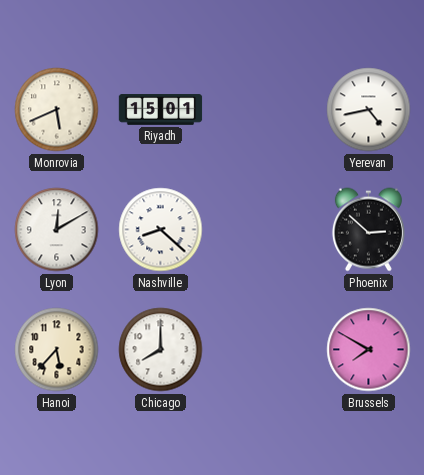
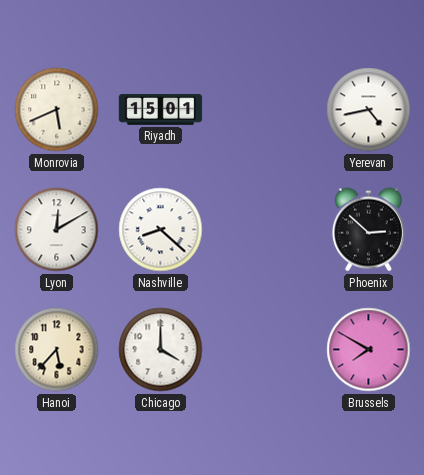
Chicago: 8:00 -> 4:00 (161, 350)
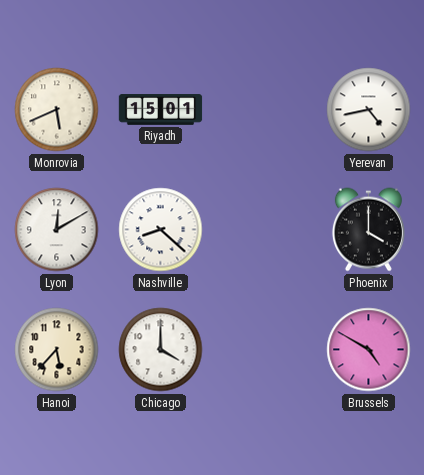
Phoenix: 2:52 -> 4:00 (368, 230)
Brussels: 7:50 -> 4:50 (369, 350)
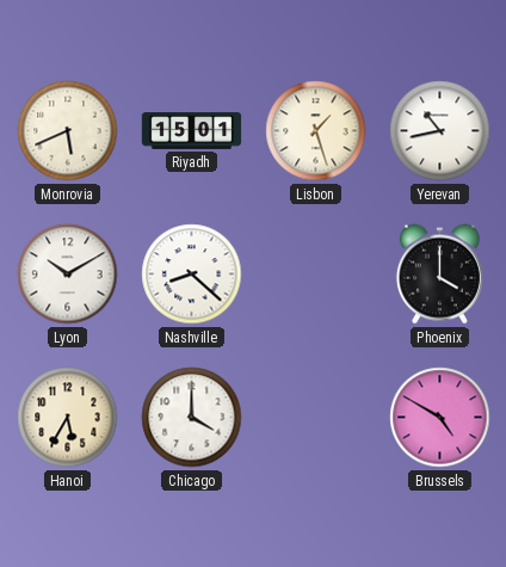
Lisbon: none -> 1:27 (316, 131)
Yerevan: 4:43 -> 10:43 (440, 131)
Lyon: 12:10 -> 10:10 (68, 275)
Hanoi: 5:37 -> 5:35 (68, 418)
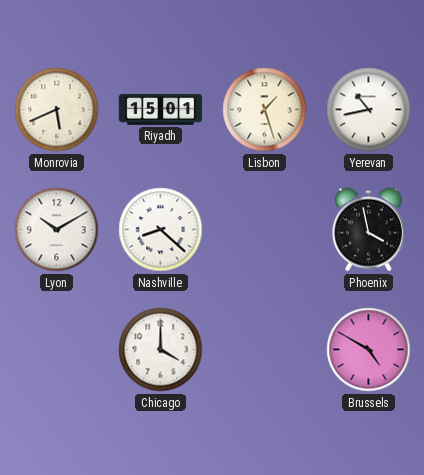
Phoenix: 4:00 -> 3:58 (368, 230)
Hanoi: 5:35 -> none (68, 418)
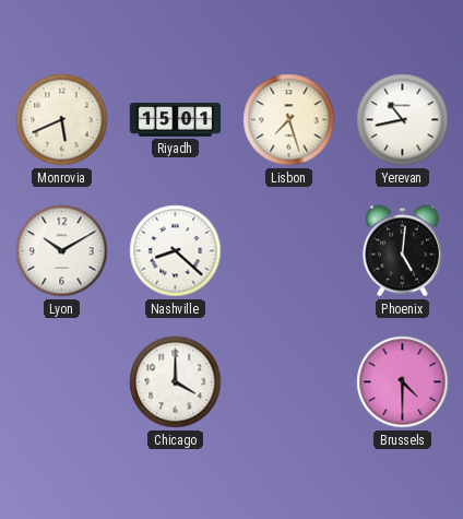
Lisbon: 1:27 -> 7:27 (289, 120)
Phoenix: 3:58 -> 5:01 (402, 251)
Brussels: 4:50 -> 4:30 (403, 382)
